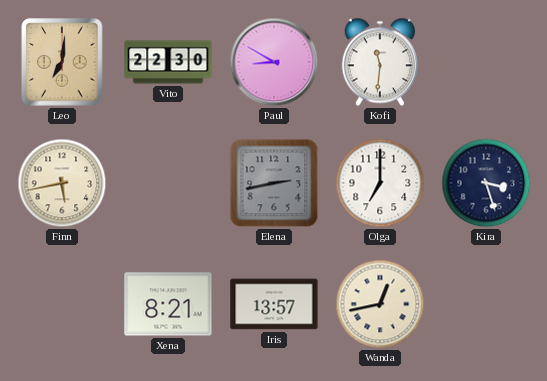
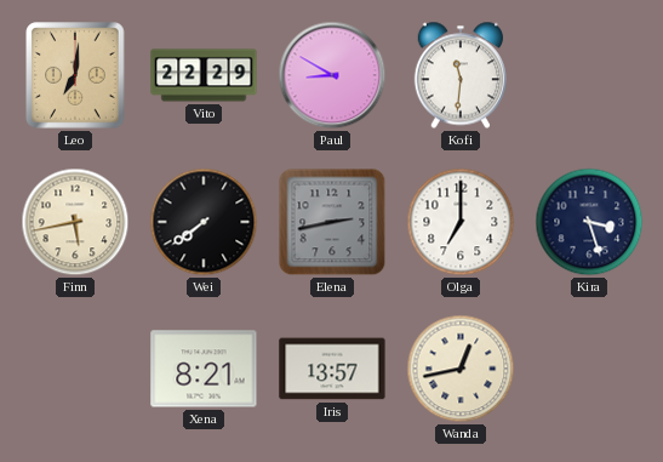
Vito: 22:30 -> 22:29 (204, 75)
Wei: none -> 7:39 (204, 222)
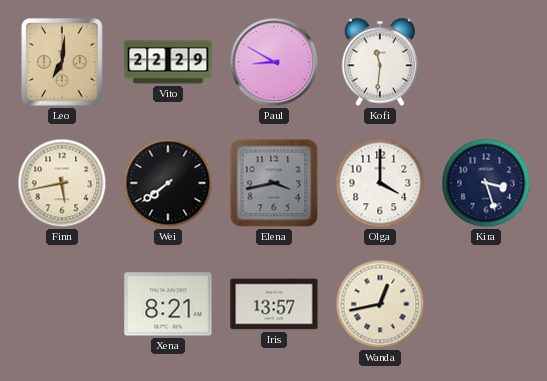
Elena: 2:43 -> 3:43 (274, 183)
Olga: 7:00 -> 4:00 (380, 183)
